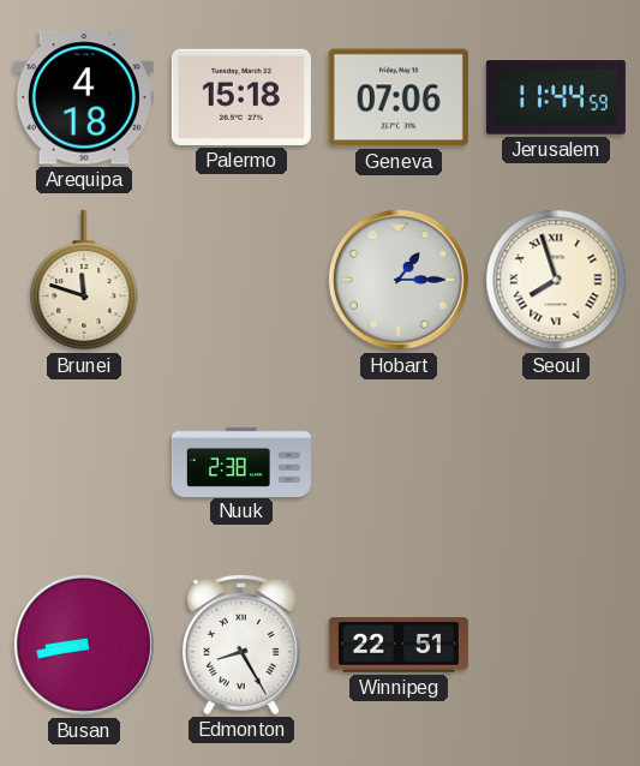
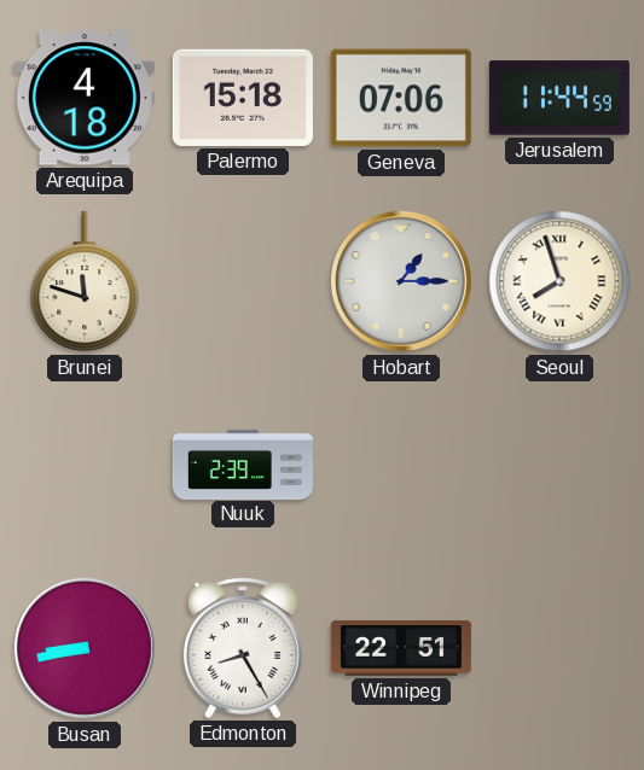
Nuuk: 2:38 -> 2:39 (243, 463)
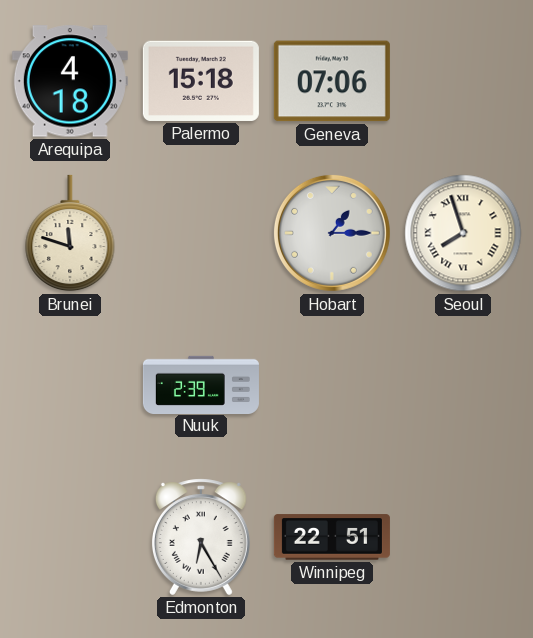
Jerusalem: 11:44 -> none (559, 98)
Busan: 8:43 -> none (85, 648)
Edmonton: 8:25 -> 6:25 (201, 537)
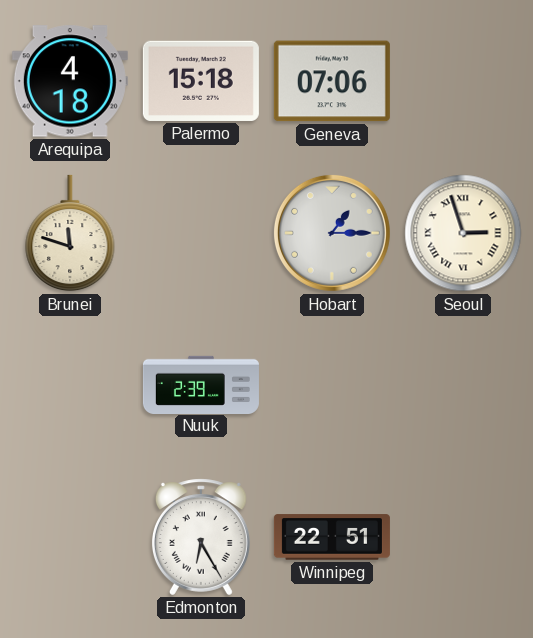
Seoul: 7:57 -> 2:57 (463, 233)
